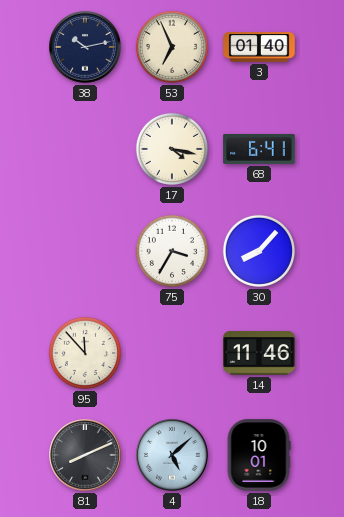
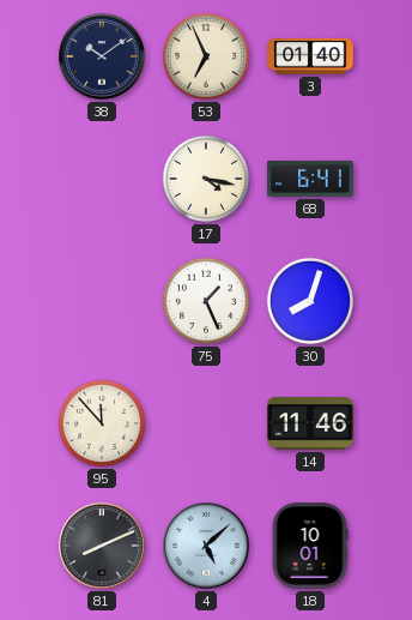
38: 10:13 -> 10:09 (102, 56)
75: 3:35 -> 1:26 (206, 301)
30: 8:07 -> 8:03 (310, 301)
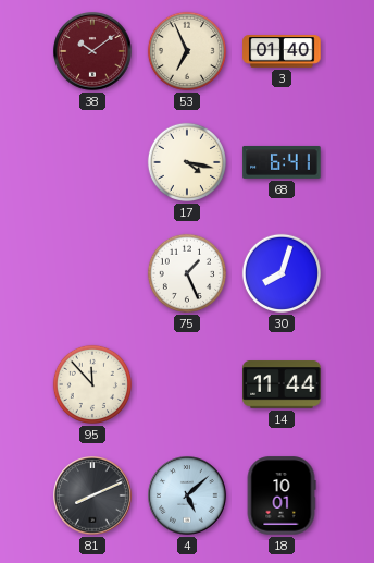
38 dial: navy -> burgundy (92, 51)
14: 11:46 -> 11:44 (282, 384)
